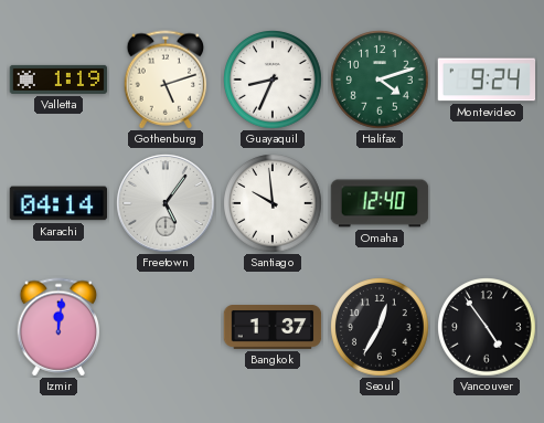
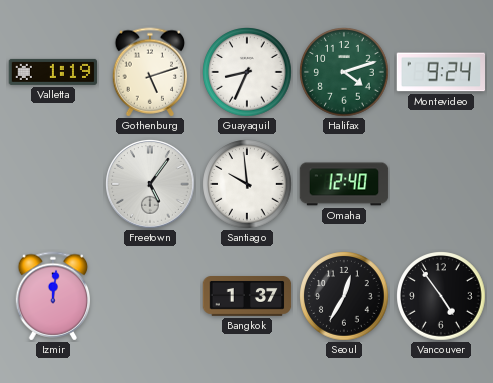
Karachi: 04:14 -> none (58, 203)
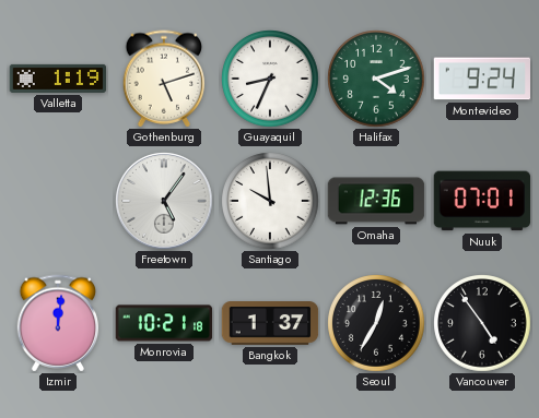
Omaha: 12:40 -> 12:36 (376, 201)
Nuuk: none -> 07:01 (481, 201)
Monrovia: none -> 10:21 (164, 323)
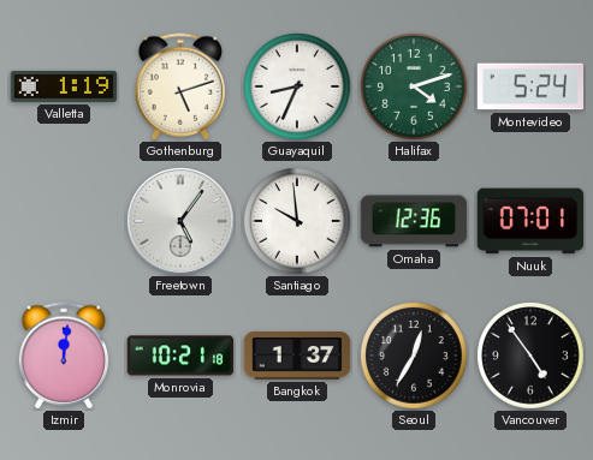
Montevideo: 9:24 -> 5:24 (530, 86)
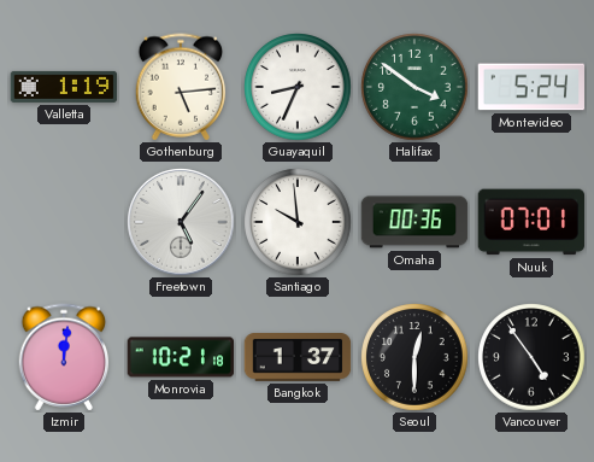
Gothenburg: 5:12 -> 5:14 (181, 87)
Halifax: 4:12 -> 3:51 (414, 87)
Omaha: 12:36 -> 00:36 (414, 222)
Seoul: 12:35 -> 12:30 (414, 357)
